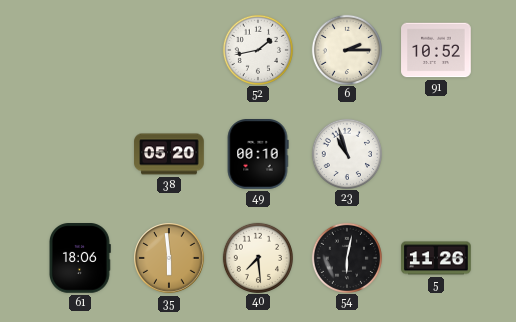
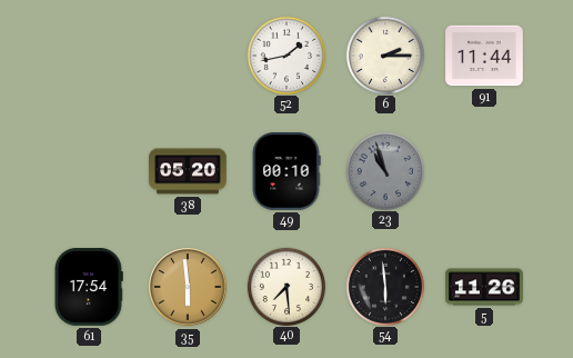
91: 10:52 -> 11:44 (484, 56)
23 dial: white -> grey (384, 170)
61: 18:06 -> 17:54 (89, 288)
54: 6:02 -> 5:59 (384, 286)
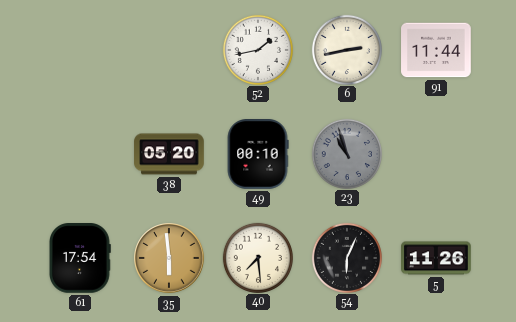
6: 2:15 -> 2:43 (346, 49)
54: 5:59 -> 6:04 (346, 257)
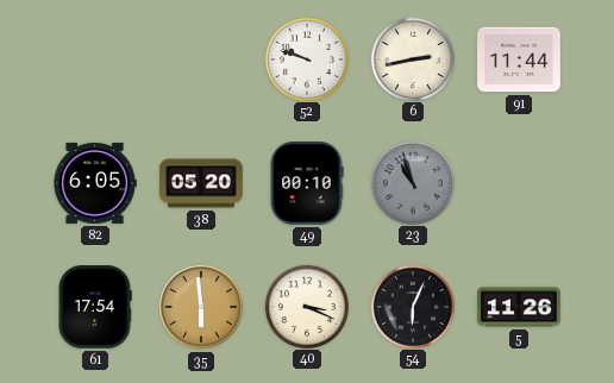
52: 1:43 -> 9:48 (306, 58)
82: none -> 6:05 (95, 183)
40: 7:29 -> 3:19 (306, 306)
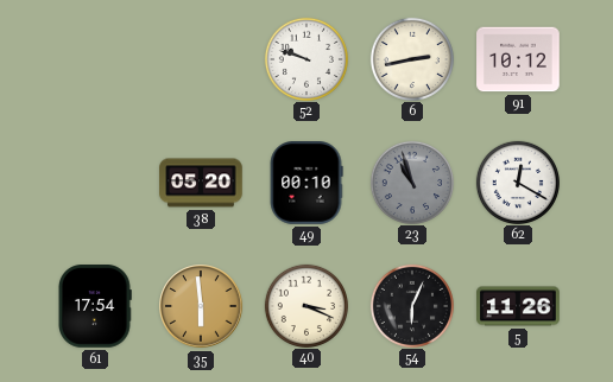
91: 11:44 -> 10:12 (518, 59)
82: 6:05 -> none (95, 183)
62: none -> 12:20 (517, 182)
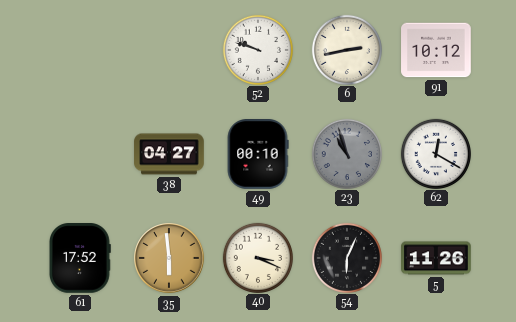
38: 05:20 -> 04:27 (169, 154)
61: 17:54 -> 17:52 (80, 259)
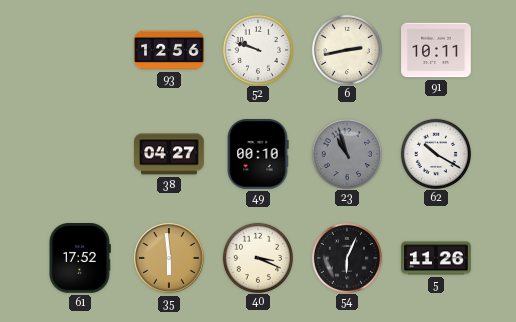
93: none -> 12:56 (169, 50)
91: 10:12 -> 10:11 (436, 50)
62: 12:20 -> 10:20 (435, 153)
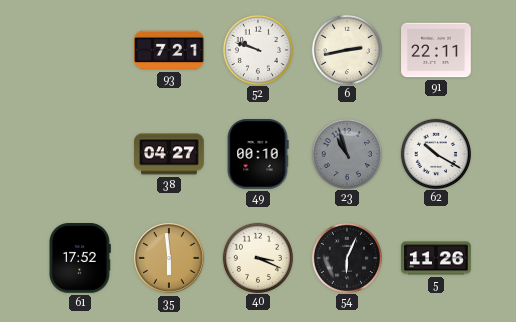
93: 12:56 -> 7:21 (169, 50)
91: 10:11 -> 22:11 (436, 50)
